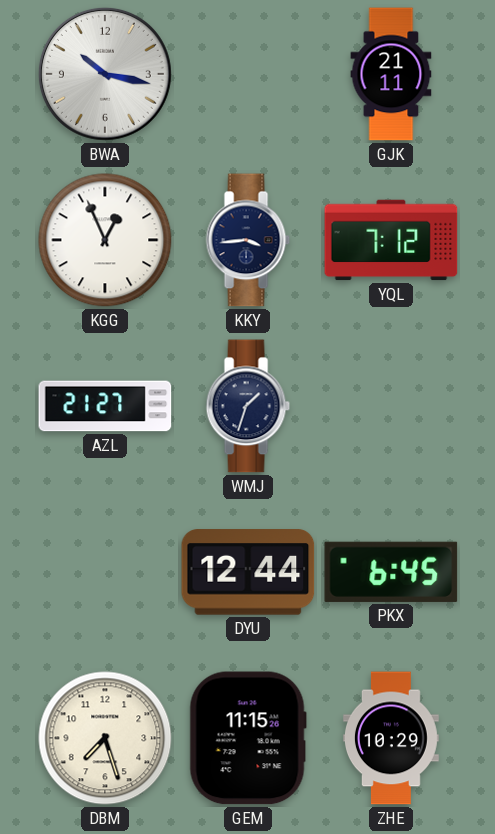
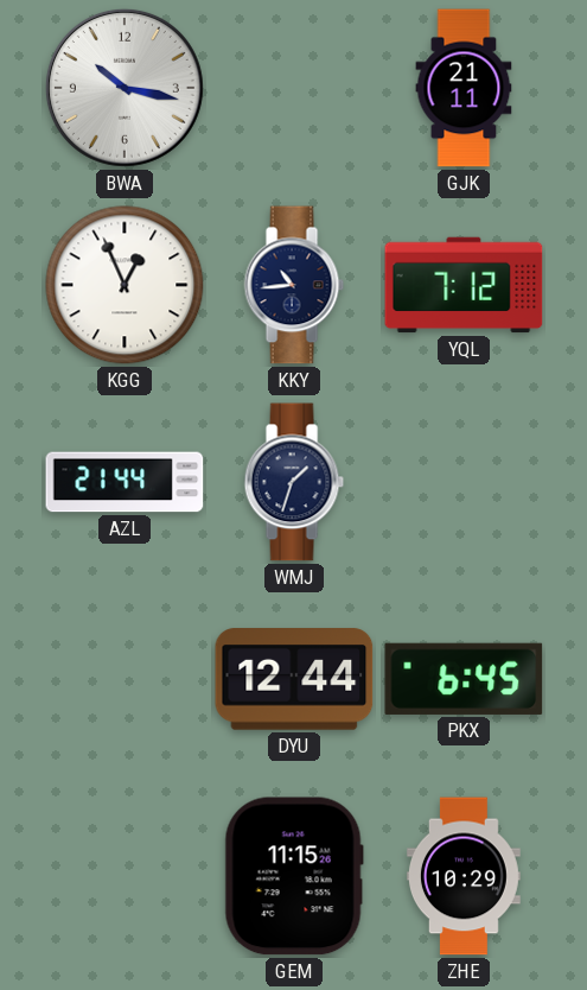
KKY: 3:44 -> 10:44 (294, 285)
AZL: 21:27 -> 21:44 (125, 482)
DBM: 7:27 -> none (105, 738)
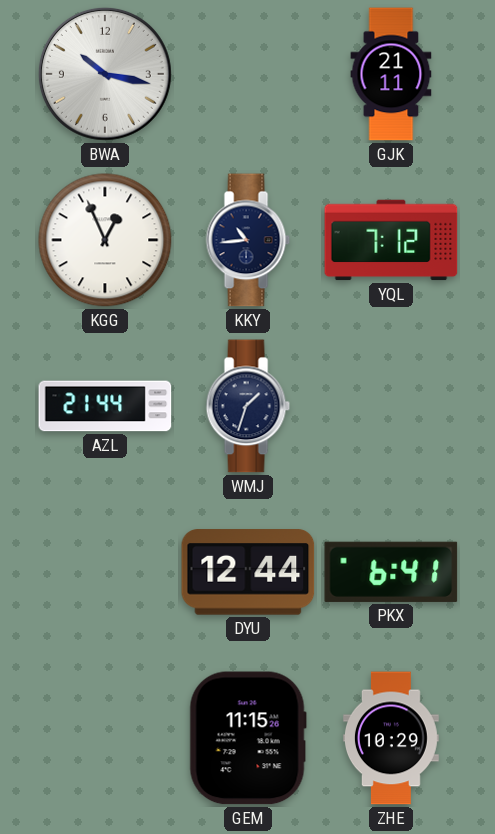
PKX: 6:45 -> 6:41 (391, 572)
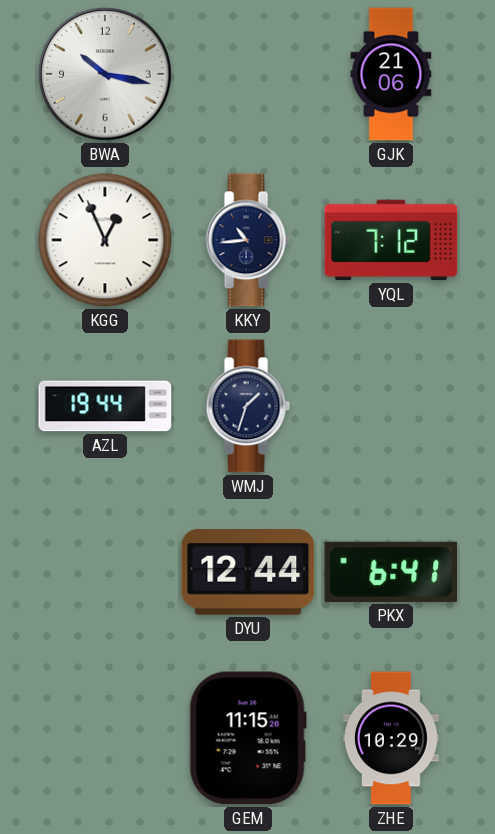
GJK: 21:11 -> 21:06 (391, 74)
AZL: 21:44 -> 19:44 (105, 406)
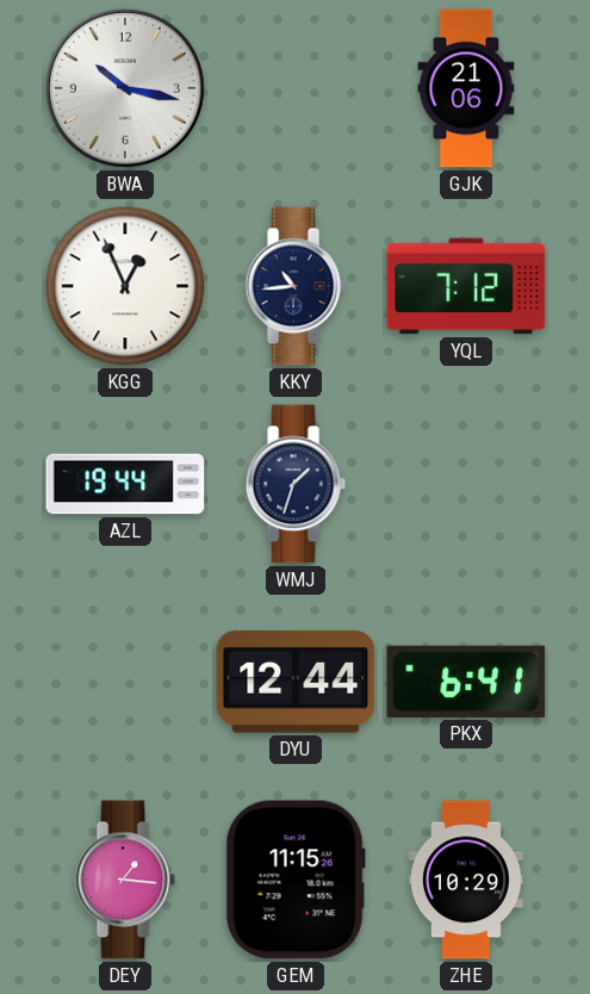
DEY: none -> 1:16 (125, 880)
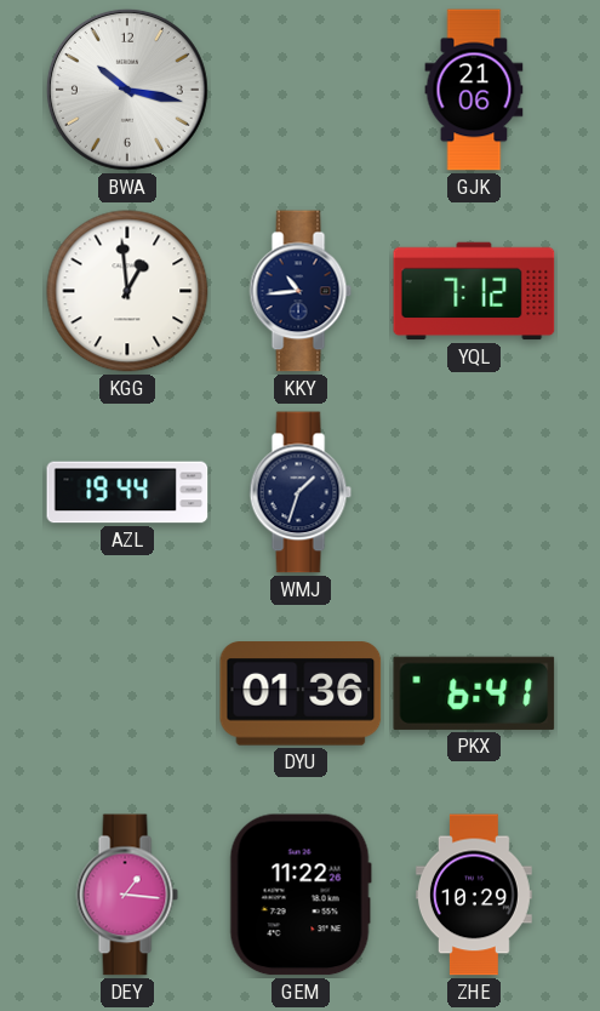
KGG: 12:56 -> 12:59 (127, 291)
DYU: 12:44 -> 01:36 (301, 693)
GEM: 11:15 -> 11:22 (301, 895)
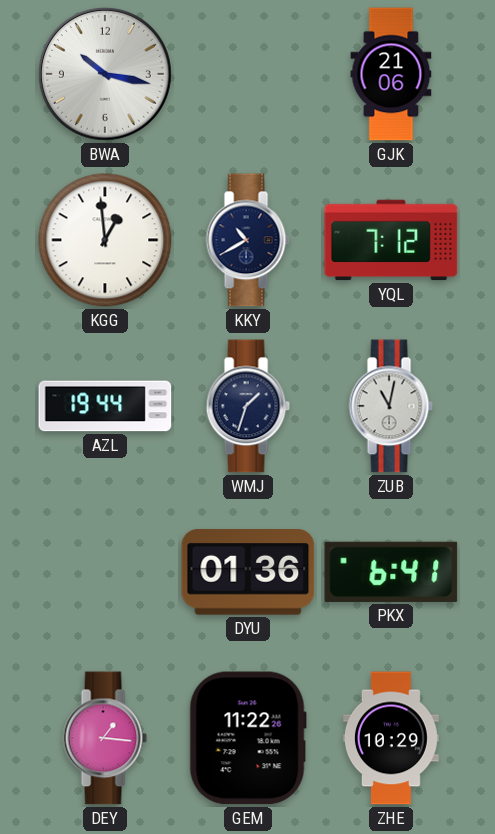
KKY: 10:44 -> 10:40 (248, 240)
ZUB: none -> 11:02 (391, 406)
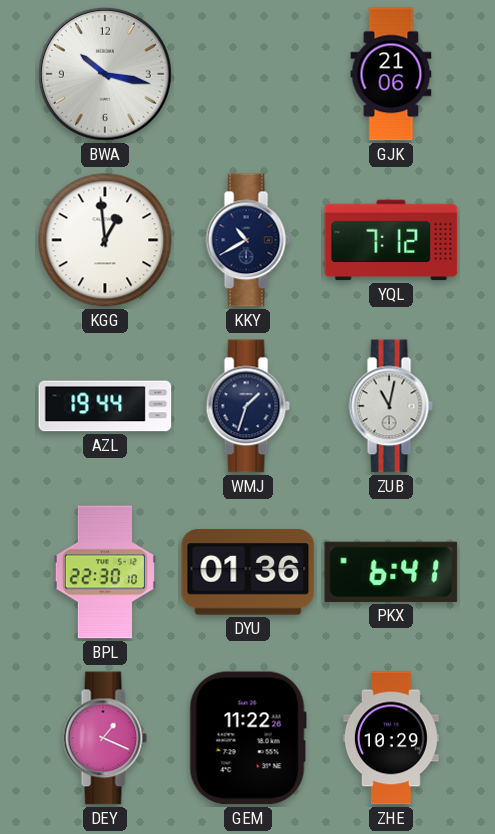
BPL: none -> 22:30 (105, 572)
DEY: 1:16 -> 1:19 (105, 738)
